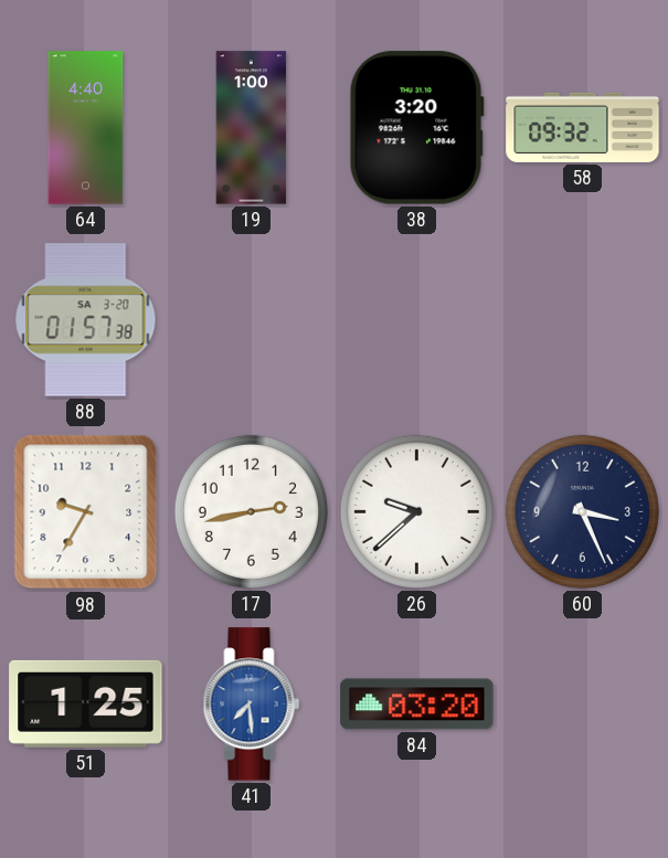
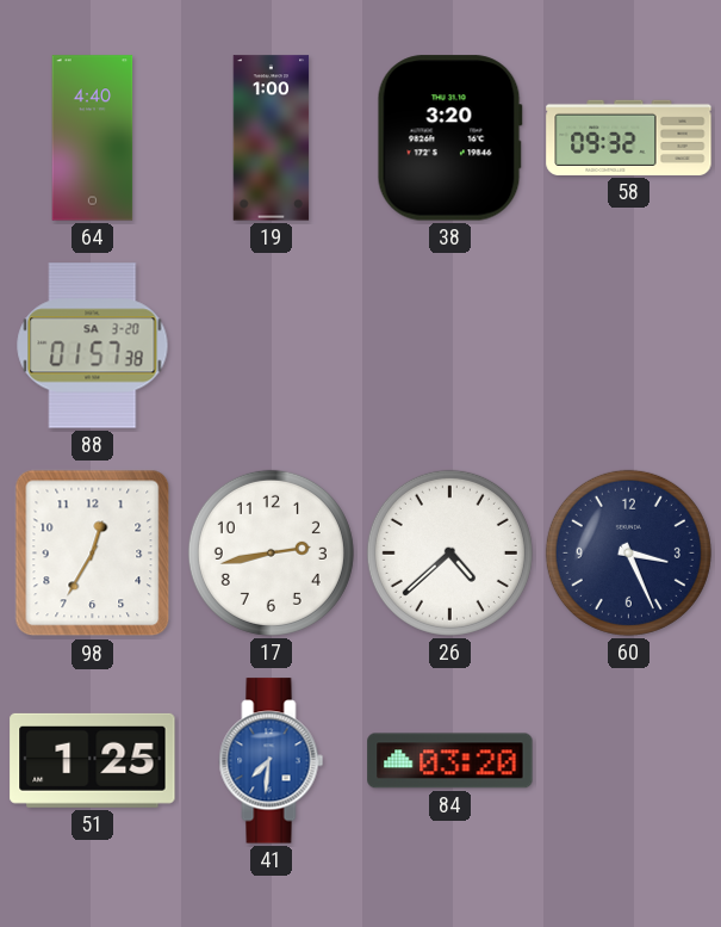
98: 9:35 -> 12:35 (93, 554)
26: 9:38 -> 4:38 (449, 552)
41: 7:29 -> 7:31 (272, 761)
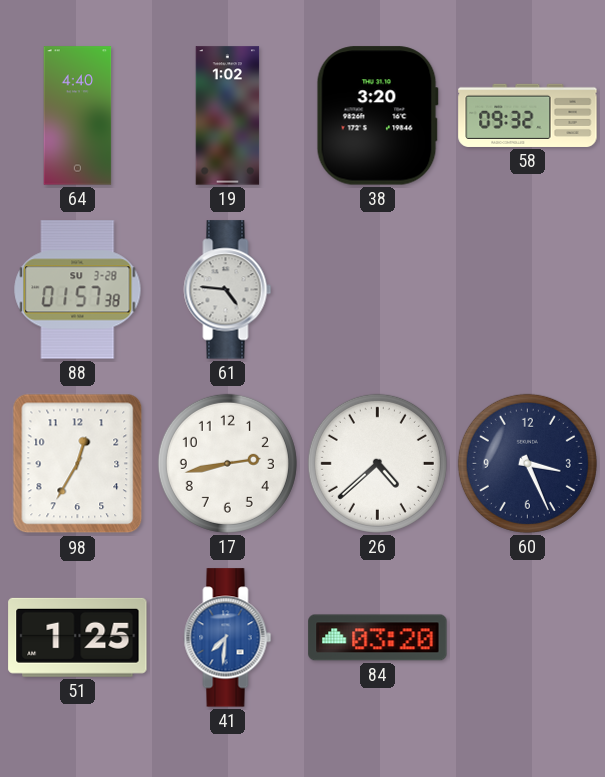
19: 1:00 -> 1:02 (228, 116)
88 date: SA 3-20 -> SU 3-28 (78, 290)
61: none -> 4:46 (228, 290)
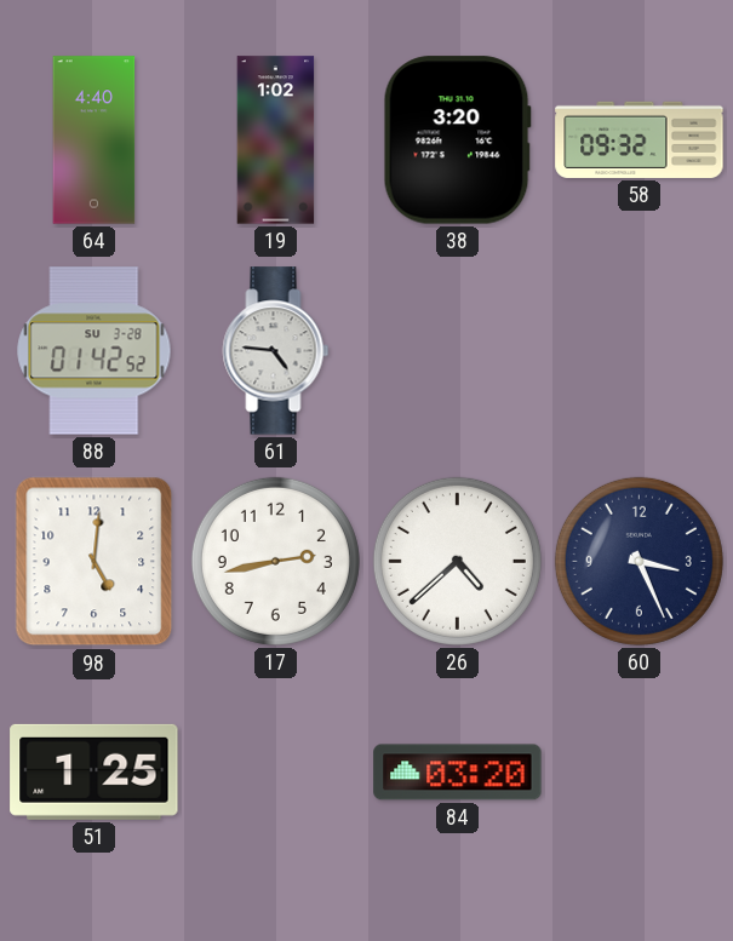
88: 01:57 -> 01:42 (95, 351)
98: 12:35 -> 5:01 (95, 562)
41: 7:31 -> none (228, 638)
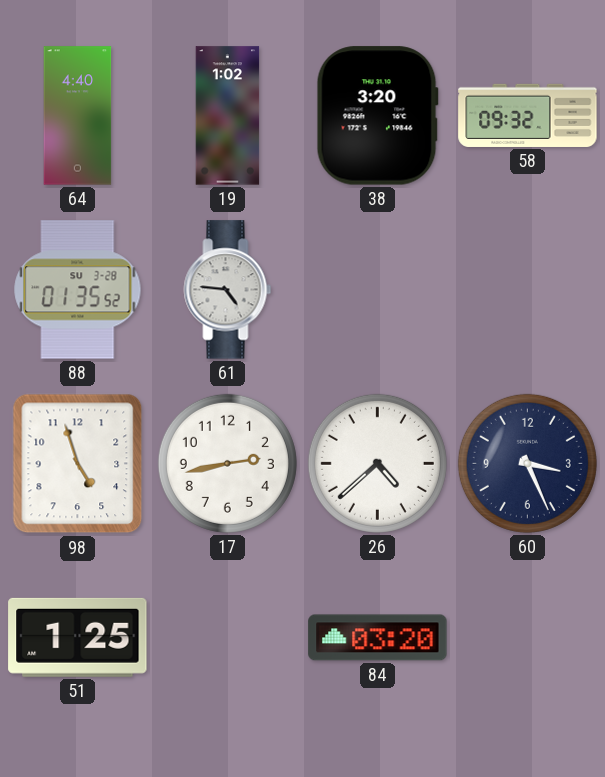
88: 01:42 -> 01:35 (78, 290)
98: 5:01 -> 4:57 (78, 464)
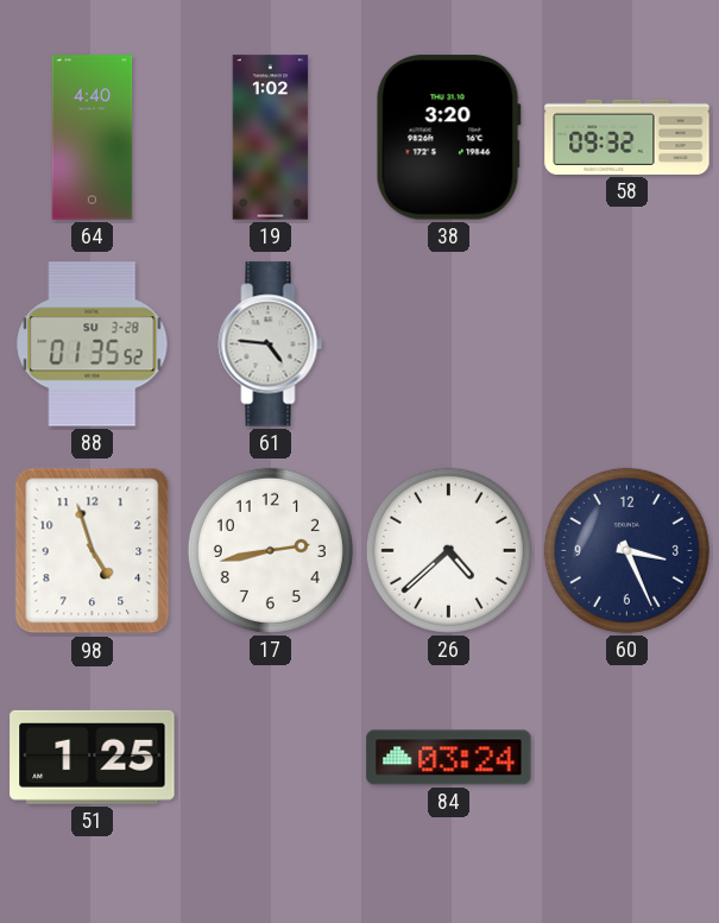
84: 03:20 -> 03:24 (449, 758)
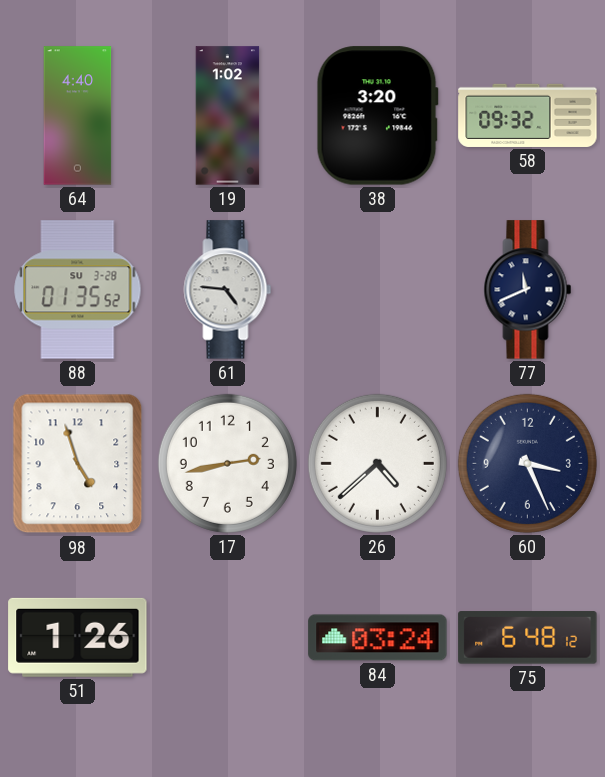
77: none -> 11:41 (528, 290)
51: 1:25 -> 1:26 (78, 637)
75: none -> 6:48 (528, 638)
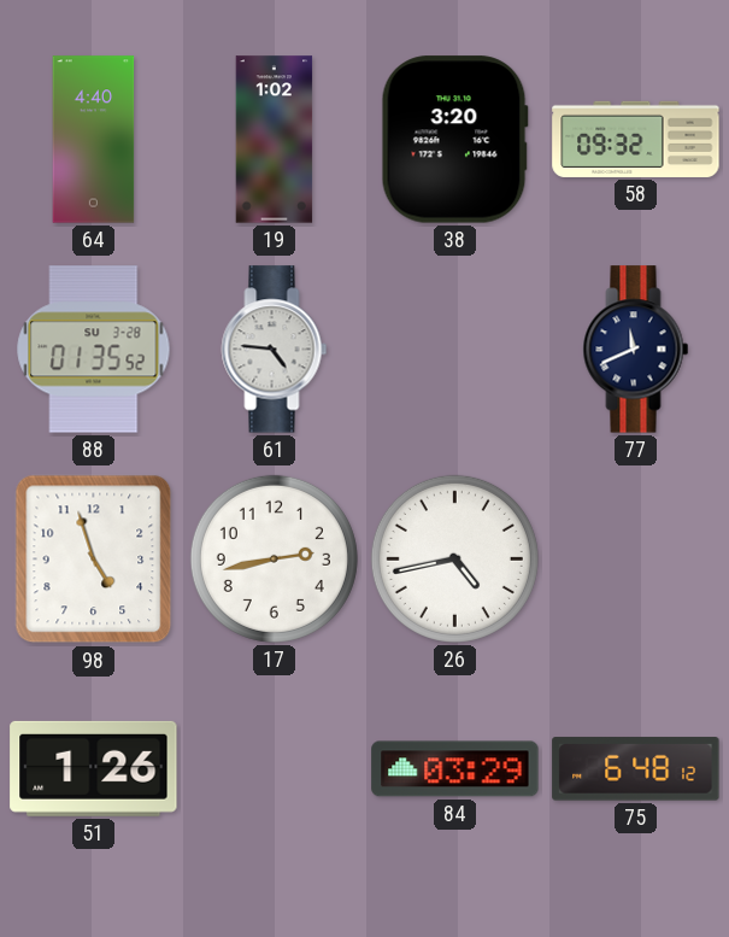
26: 4:38 -> 4:43 (454, 558)
60: 3:26 -> none (527, 463)
84: 03:24 -> 03:29 (455, 769)
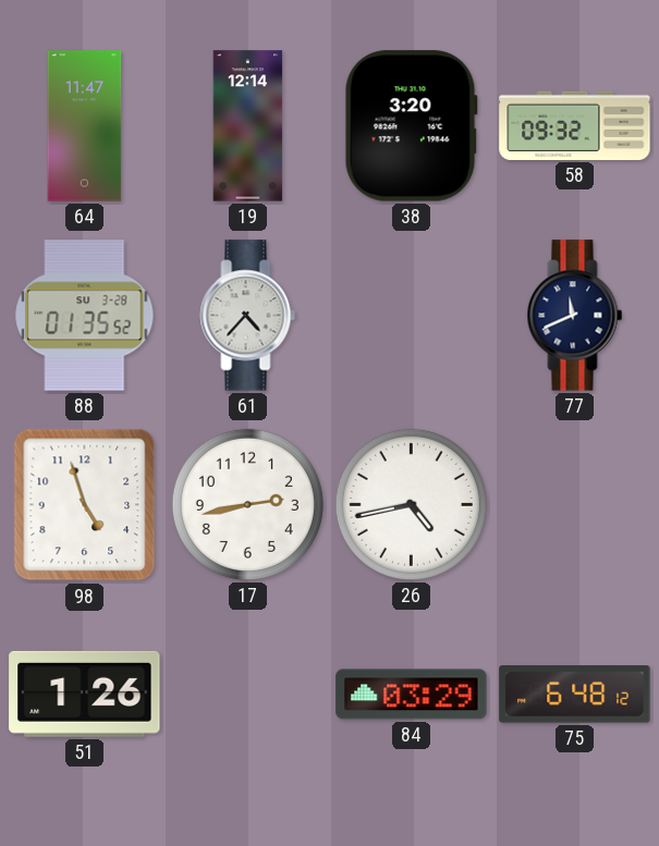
64: 4:40 -> 11:47 (85, 126)
19: 1:02 -> 12:14 (248, 126)
61: 4:46 -> 4:37 (248, 316)
